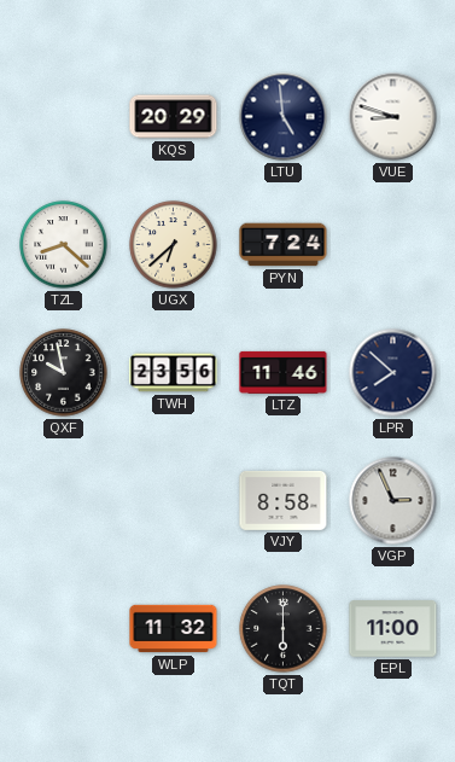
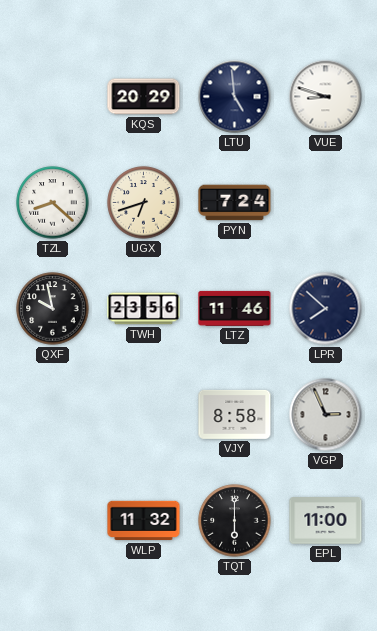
UGX: 6:38 -> 6:42 (144, 203)
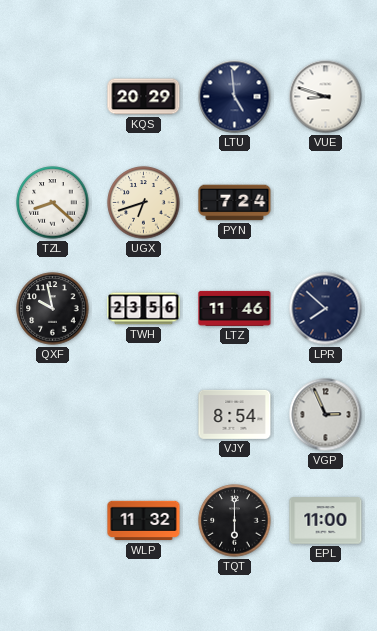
VJY: 8:58 -> 8:54 (235, 414)
